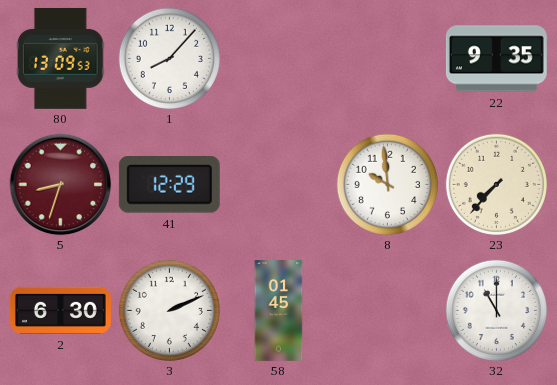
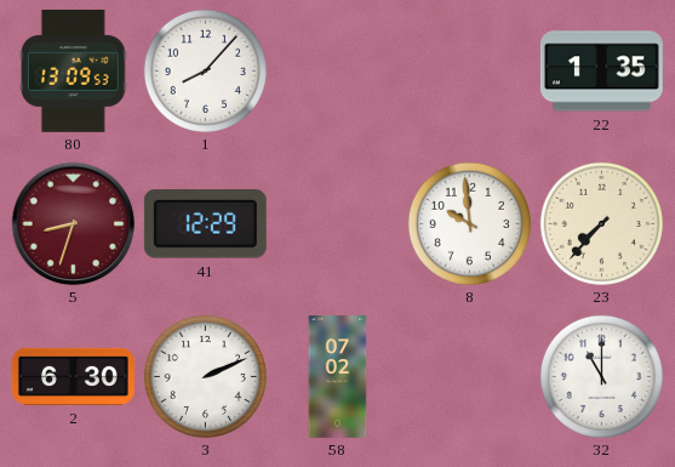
22: 9:35 -> 1:35 (601, 72)
58: 01:45 -> 07:02 (338, 377)
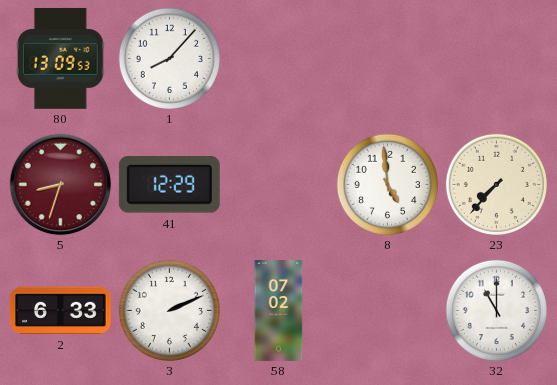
22: 1:35 -> none (601, 72)
8: 9:59 -> 4:59 (387, 184)
2: 6:30 -> 6:33 (60, 310)
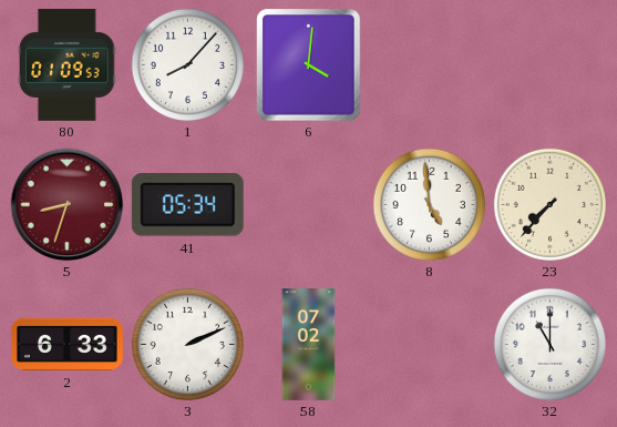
80: 13:09 -> 01:09 (66, 64)
6: none -> 4:01 (309, 64)
41: 12:29 -> 05:34 (187, 205)
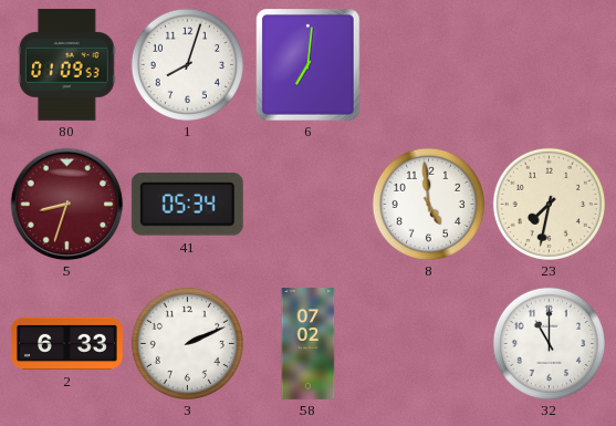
1: 8:07 -> 8:03 (187, 64)
6: 4:01 -> 7:01 (309, 64)
23: 7:37 -> 7:32 (549, 204)
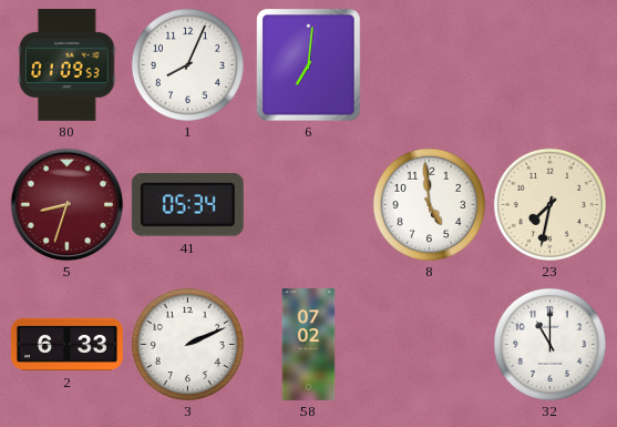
1: 8:03 -> 8:04 (187, 64)
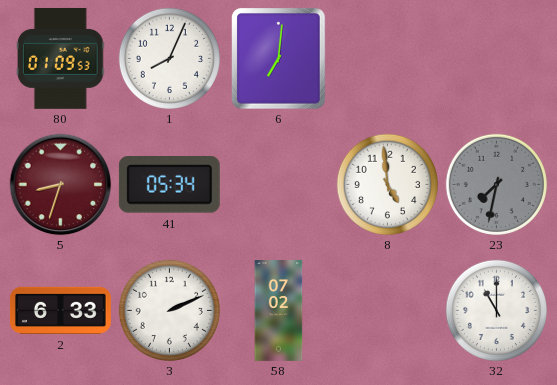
23 dial: cream -> grey (496, 184)
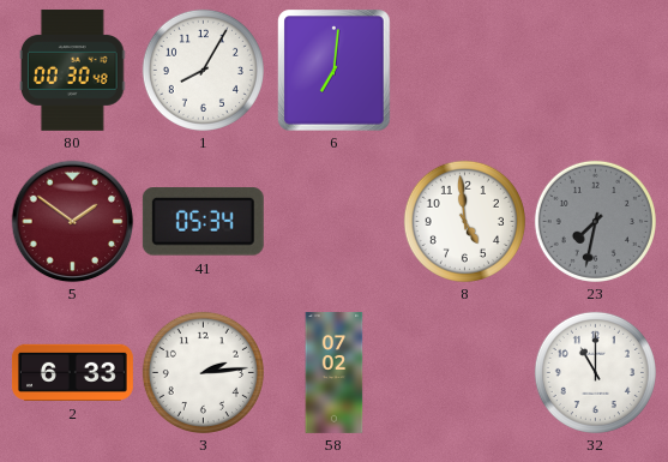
80: 01:09 -> 00:30 (72, 70)
1: 8:04 -> 8:05 (203, 70)
5: 8:33 -> 1:51 (72, 221)
3: 2:11 -> 2:14 (203, 372)
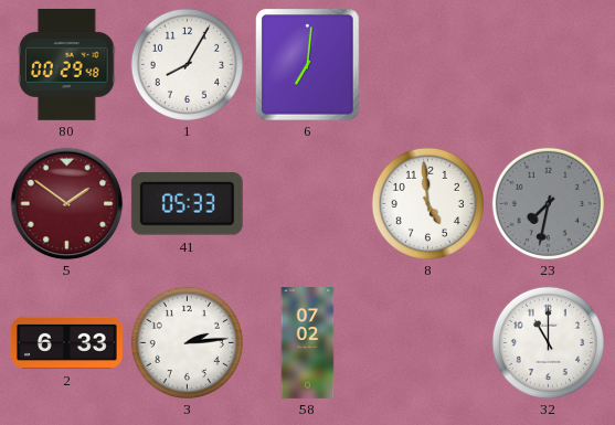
80: 00:30 -> 00:29 (66, 64)
41: 05:34 -> 05:33 (187, 204)
